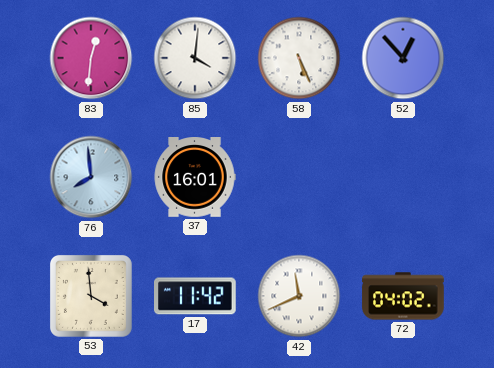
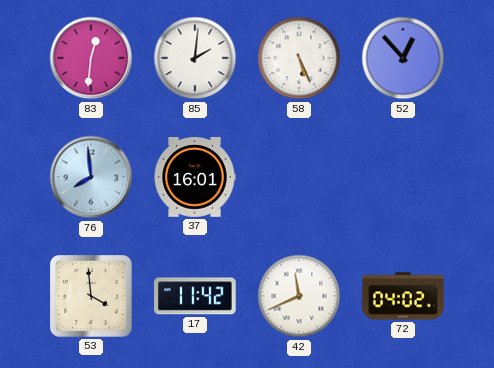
85: 4:01 -> 2:01 (195, 58)
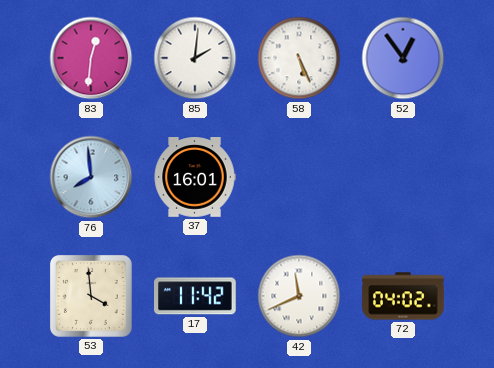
52: 12:53 -> 12:54 (403, 58)
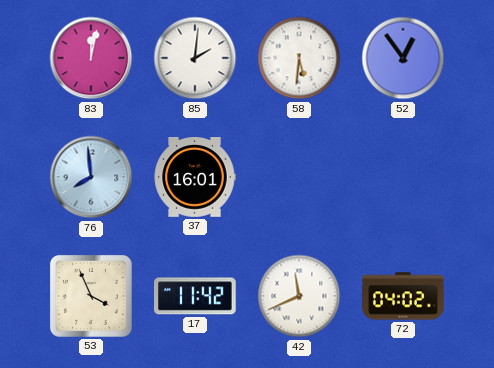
83: 12:31 -> 12:02 (91, 58)
58: 5:26 -> 5:31 (299, 58)
53: 3:59 -> 3:56 (91, 296)
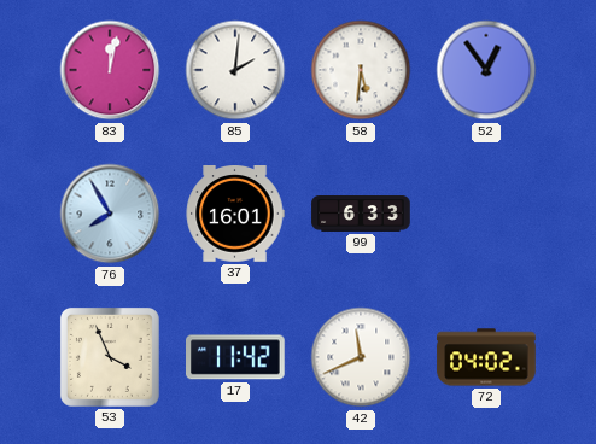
76: 7:59 -> 7:55 (110, 214)
99: none -> 6:33 (361, 215)
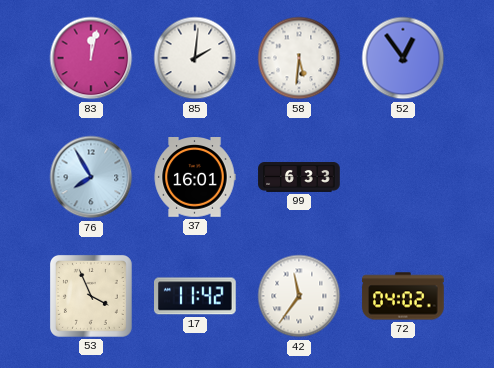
42: 11:41 -> 11:36 (299, 296)
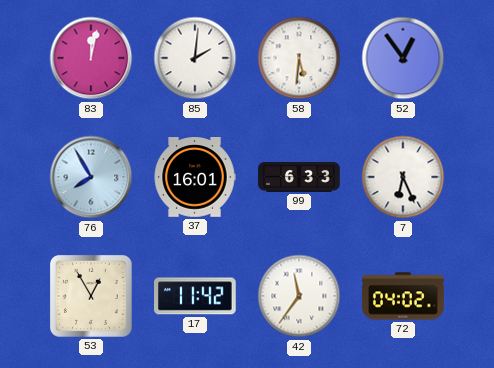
7: none -> 6:26 (403, 177)
53: 3:56 -> 12:55 (91, 296)
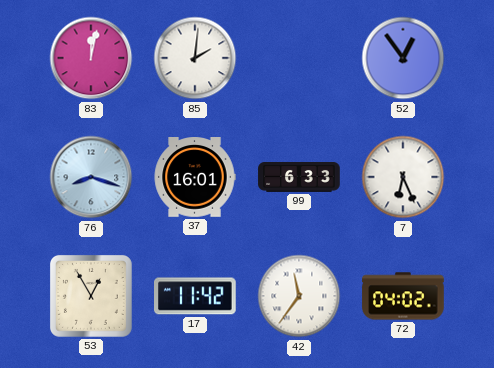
58: 5:31 -> none (299, 58)
76: 7:55 -> 8:18 (91, 177)
